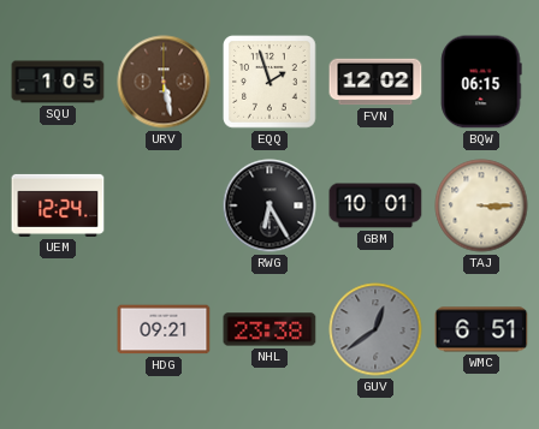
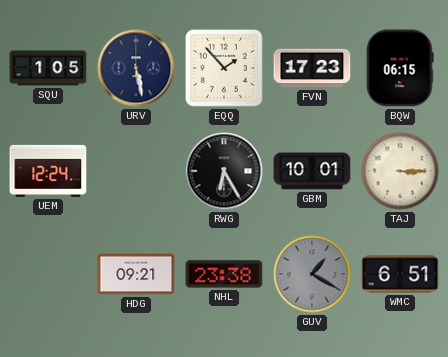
URV dial: brown -> navy (136, 68)
EQQ: 1:57 -> 1:53 (225, 69)
FVN: 12:02 -> 17:23 (312, 68)
GUV: 12:39 -> 1:20 (312, 274)
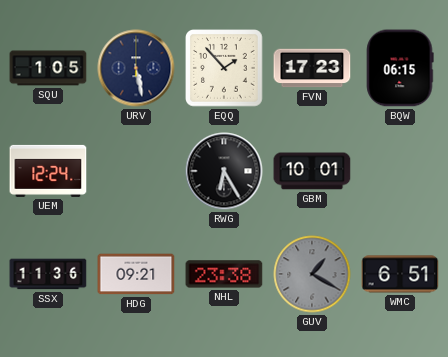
TAJ: 3:15 -> none (400, 171)
SSX: none -> 11:36 (48, 274)
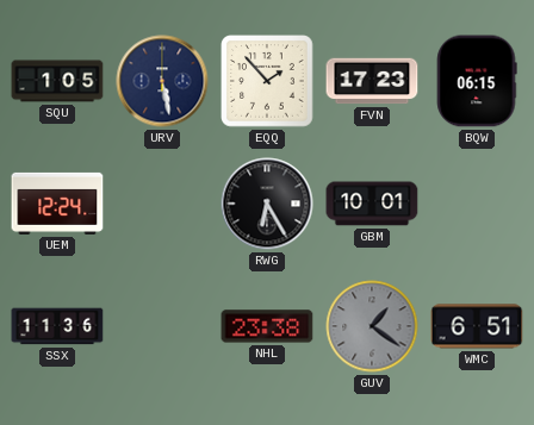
HDG: 09:21 -> none (136, 274)
GUV: 1:20 -> 1:21 (372, 326)
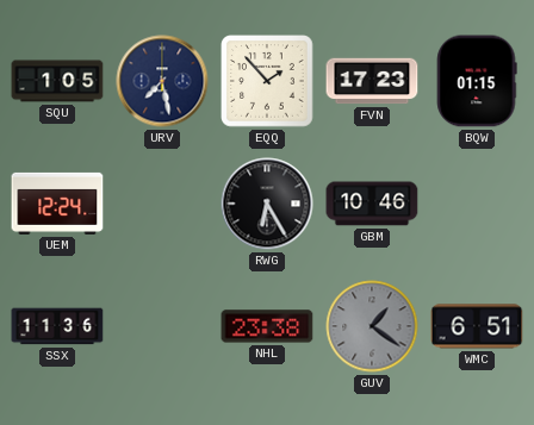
URV: 5:28 -> 7:28 (162, 81)
BQW: 06:15 -> 01:15 (477, 81)
GBM: 10:01 -> 10:46 (372, 204)
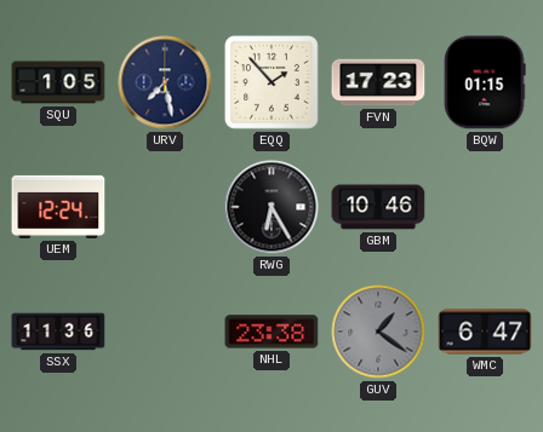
WMC: 6:51 -> 6:47 (485, 332)
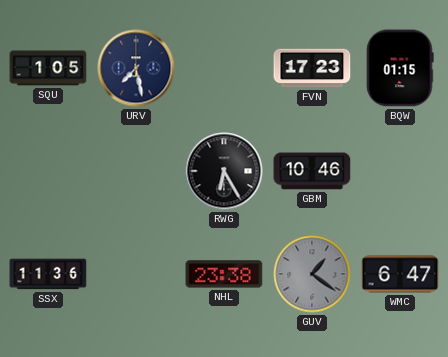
EQQ: 1:53 -> none (273, 83)
UEM: 12:24 -> none (58, 207)
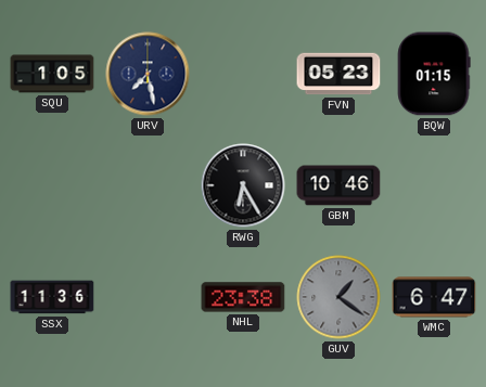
FVN: 17:23 -> 05:23 (338, 74)
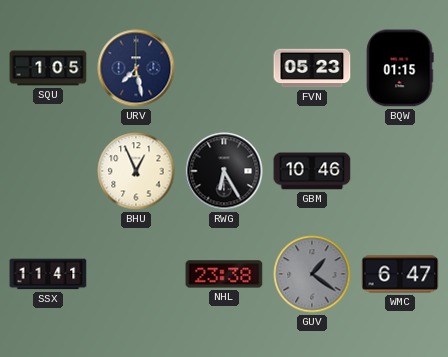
BHU: none -> 12:56 (136, 171)
SSX: 11:36 -> 11:41 (48, 274)
